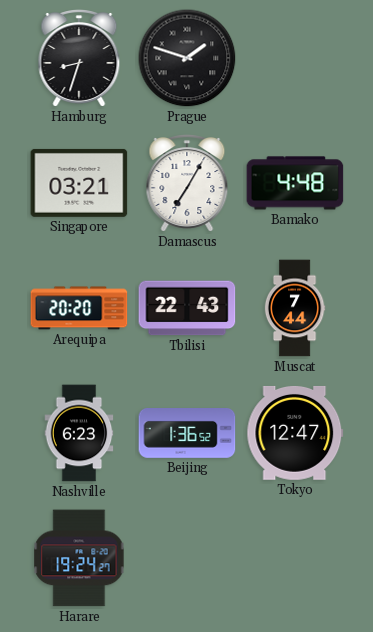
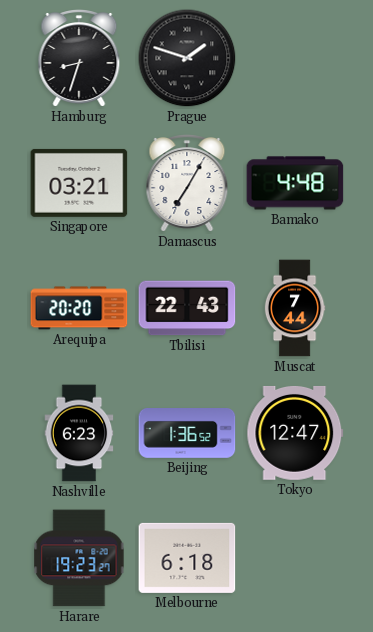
Harare: 19:24 -> 19:23 (79, 558)
Melbourne: none -> 6:18 (187, 558)
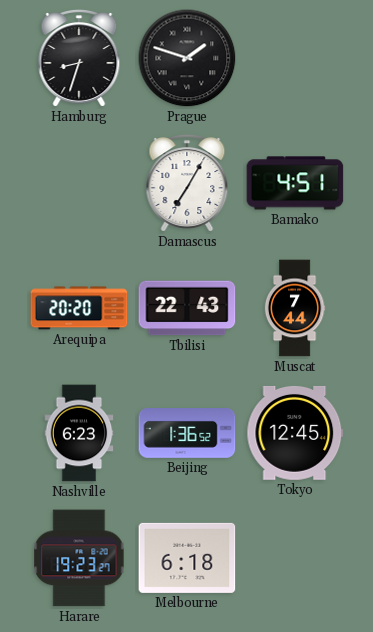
Singapore: 03:21 -> none (79, 183)
Bamako: 4:48 -> 4:51 (295, 183)
Tokyo: 12:47 -> 12:45 (295, 433)
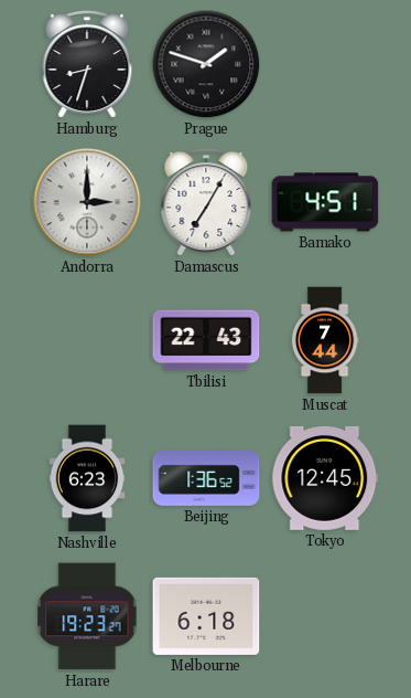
Andorra: none -> 3:00 (87, 202)
Arequipa: 20:20 -> none (79, 308)
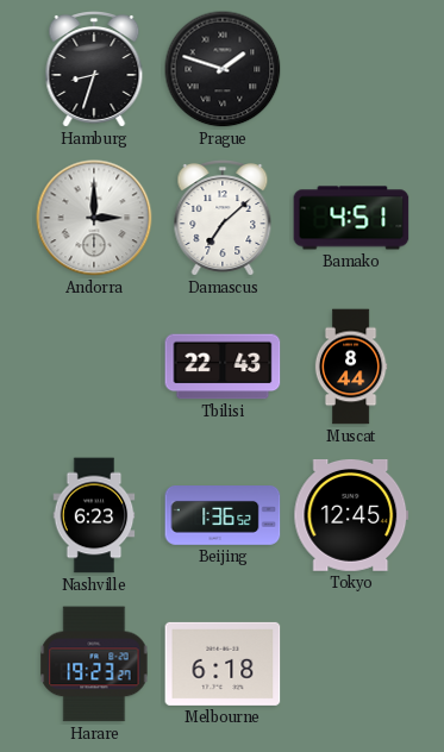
Damascus: 7:05 -> 7:08 (223, 219)
Muscat: 7:44 -> 8:44 (351, 366)
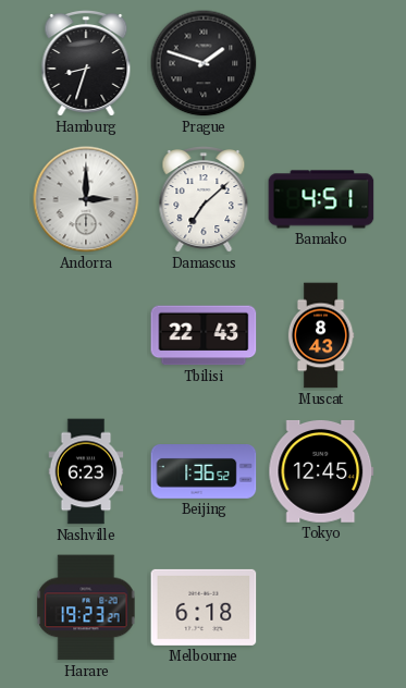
Muscat: 8:44 -> 8:43 (321, 335)
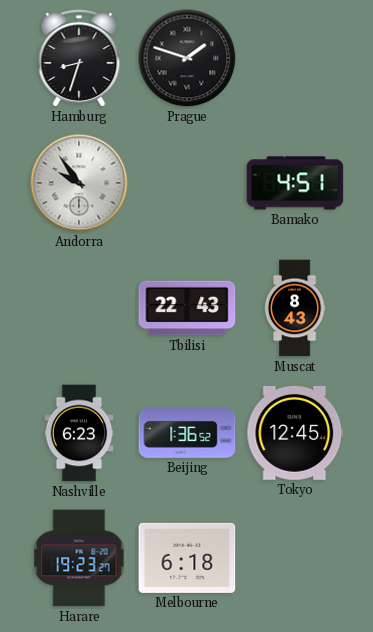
Andorra: 3:00 -> 9:54 (79, 183)
Damascus: 7:08 -> none (204, 200)
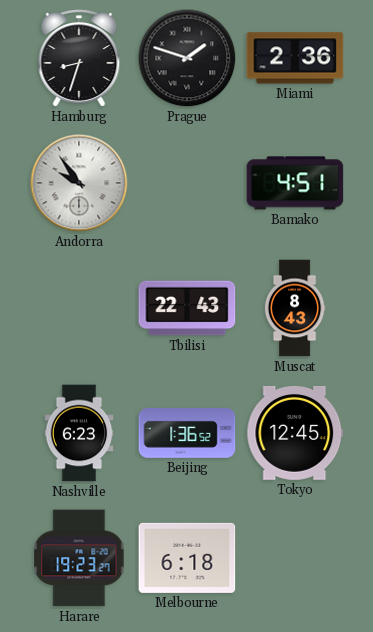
Miami: none -> 2:36 (295, 58)
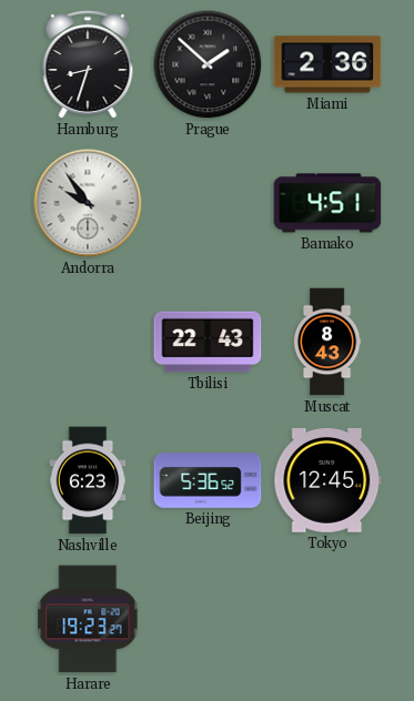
Prague: 1:48 -> 1:52 (208, 64)
Beijing: 1:36 -> 5:36 (208, 481)
Melbourne: 6:18 -> none (187, 558)
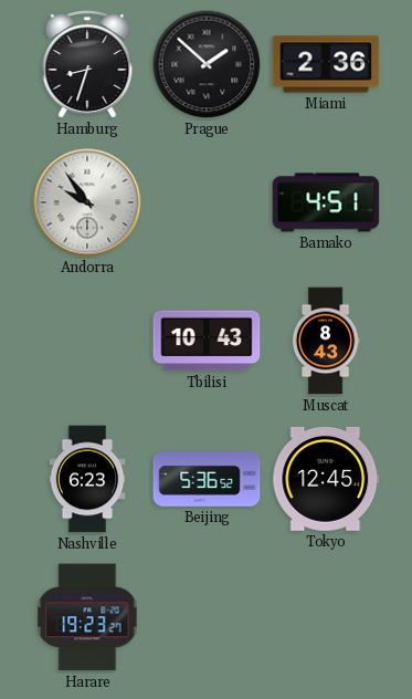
Tbilisi: 22:43 -> 10:43 (207, 341)
